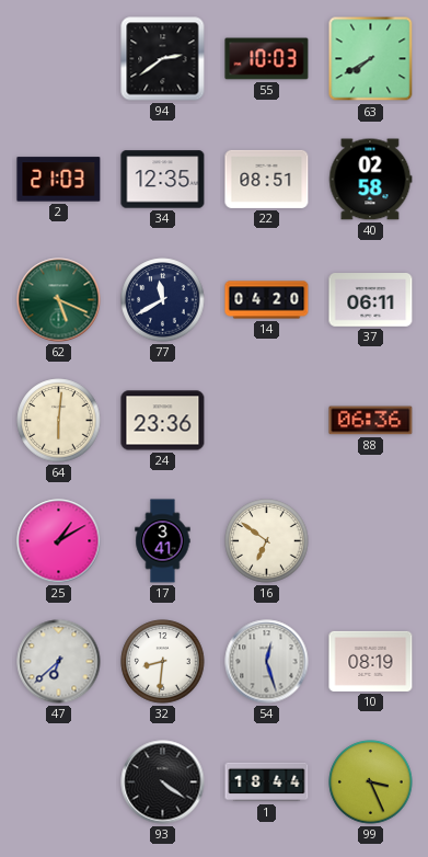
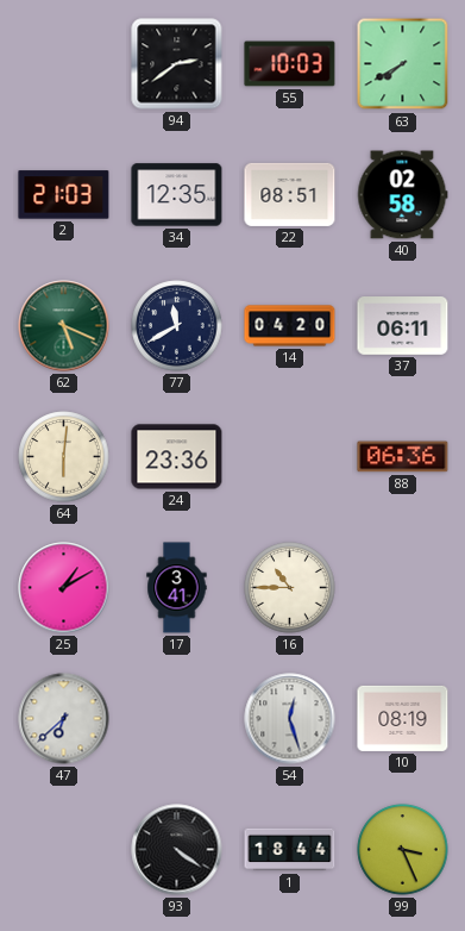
16: 6:51 -> 10:45 (290, 588)
32: 8:31 -> none (163, 662)
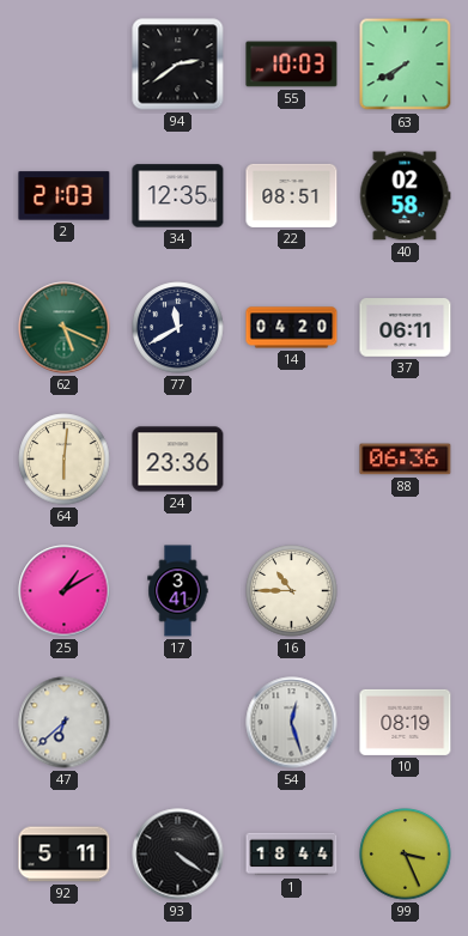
92: none -> 5:11 (65, 855)
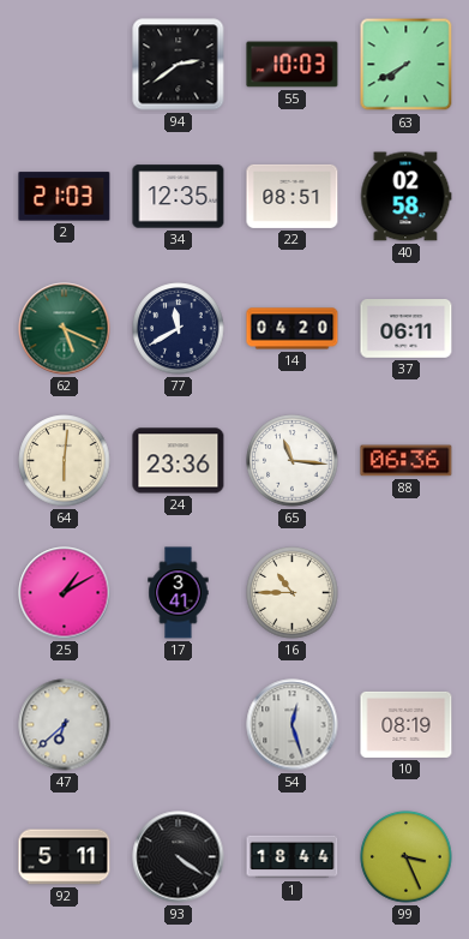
65: none -> 11:16 (293, 461)
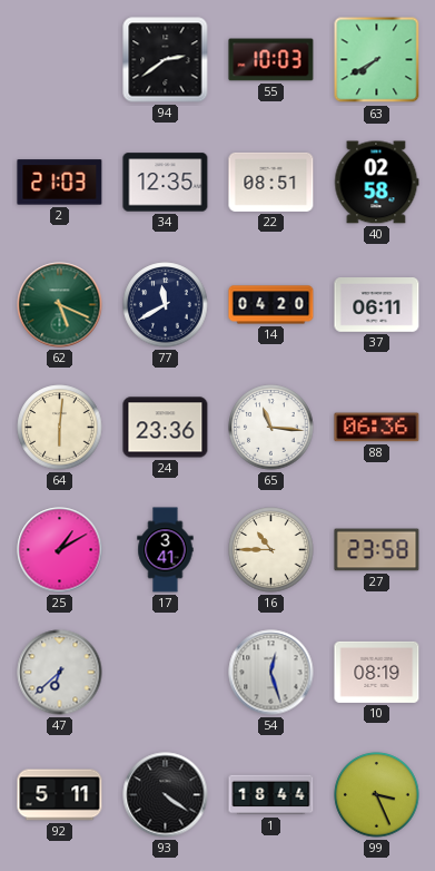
27: none -> 23:58 (377, 550)
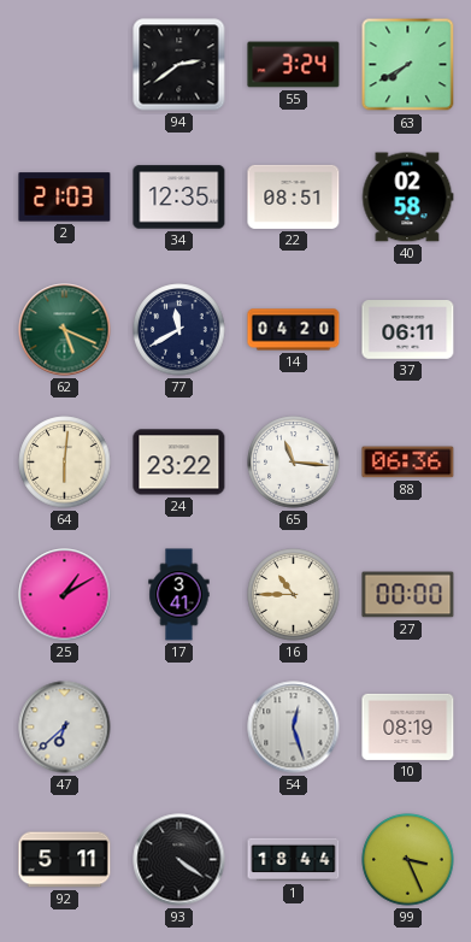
55: 10:03 -> 3:24 (294, 65)
24: 23:36 -> 23:22 (179, 463)
27: 23:58 -> 00:00 (408, 595)
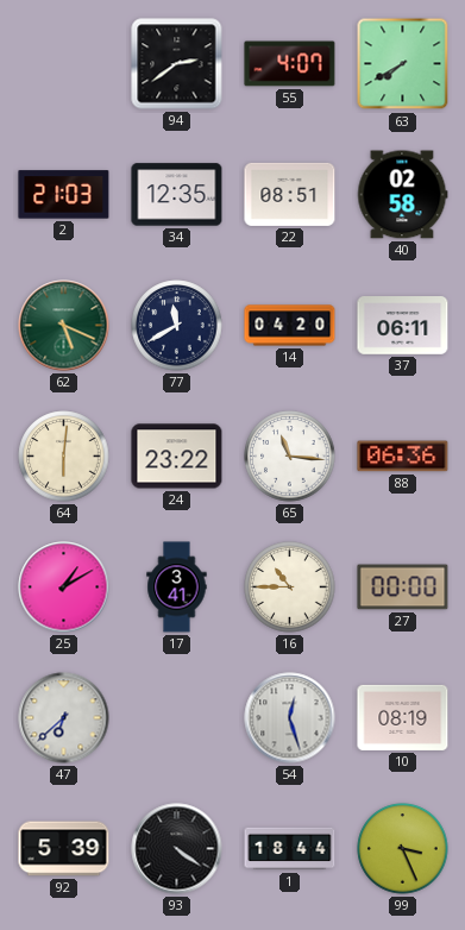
55: 3:24 -> 4:07 (290, 64)
92: 5:11 -> 5:39 (64, 849)
